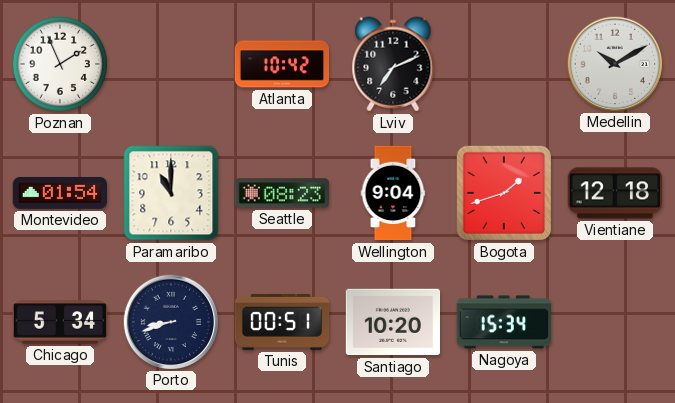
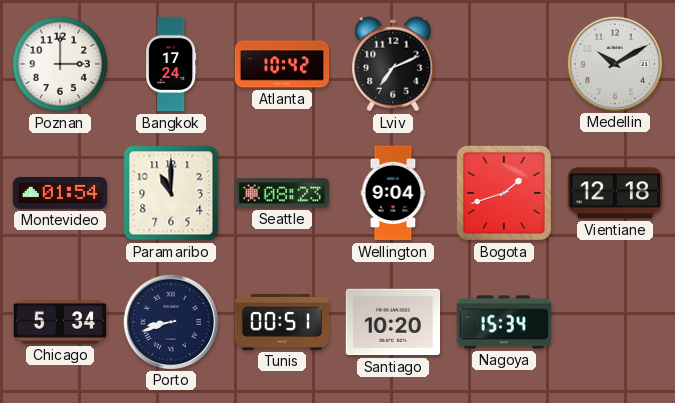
Poznan: 1:56 -> 3:00 (60, 64)
Bangkok: none -> 17:24 (172, 64)
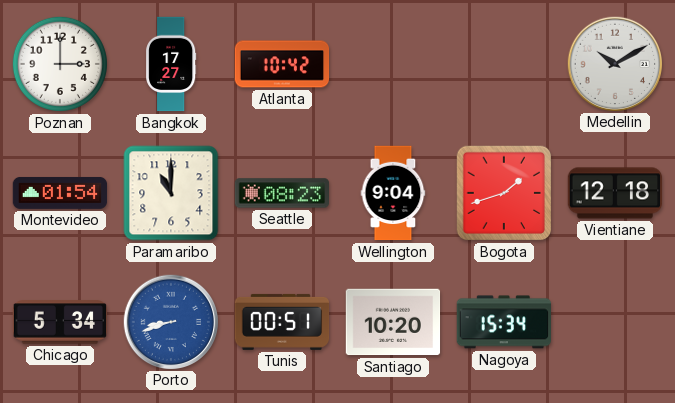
Bangkok: 17:24 -> 17:27 (172, 64)
Lviv: 7:11 -> none (393, 64)
Porto dial: navy -> blue (170, 321)
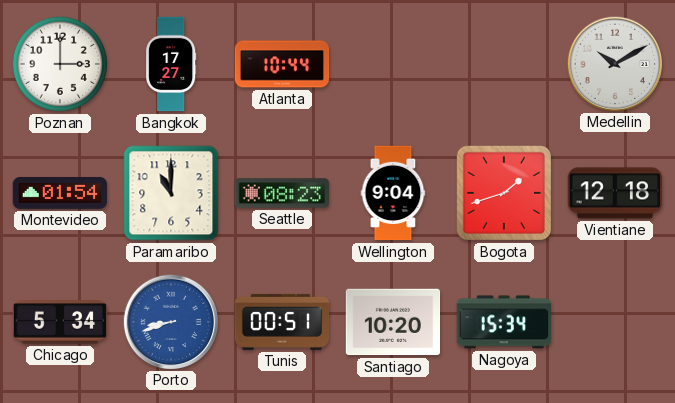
Atlanta: 10:42 -> 10:44 (282, 64)
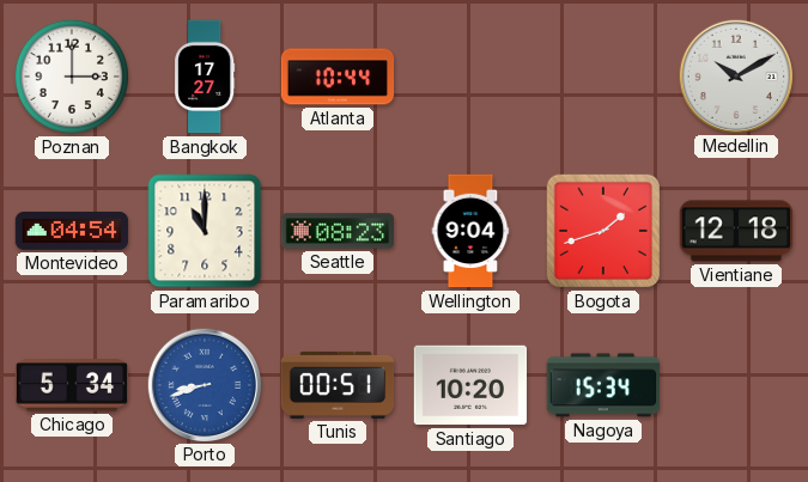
Montevideo: 01:54 -> 04:54 (72, 231)
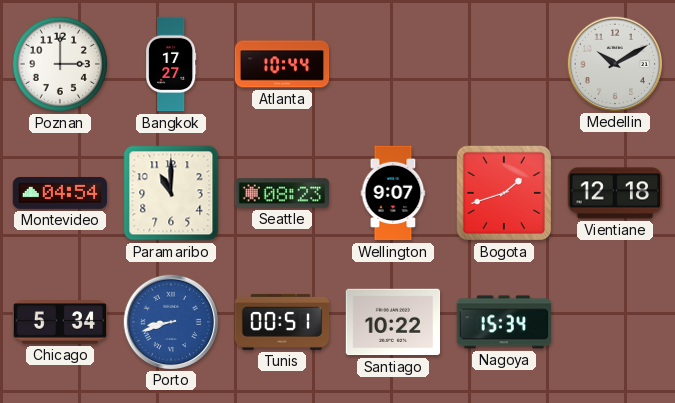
Wellington: 9:04 -> 9:07 (393, 193)
Santiago: 10:20 -> 10:22 (393, 322)
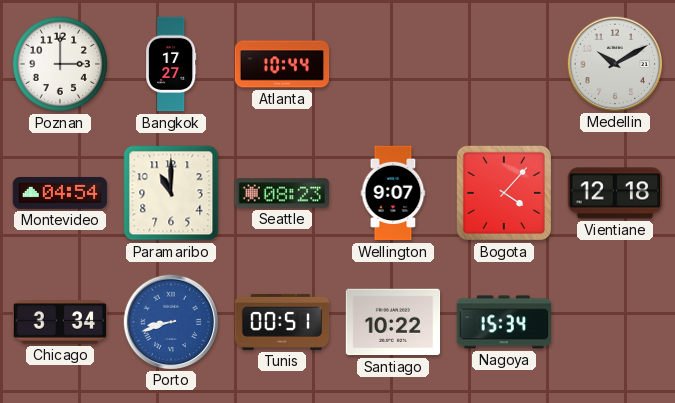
Bogota: 1:42 -> 4:07 (504, 193)
Chicago: 5:34 -> 3:34 (59, 322)
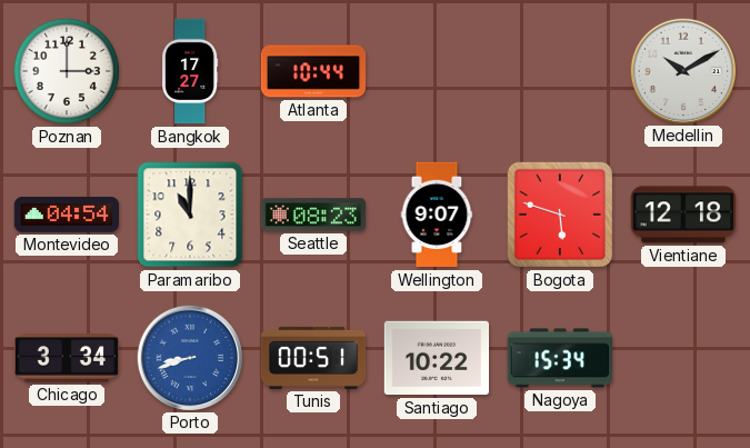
Bogota: 4:07 -> 5:48 (560, 215)
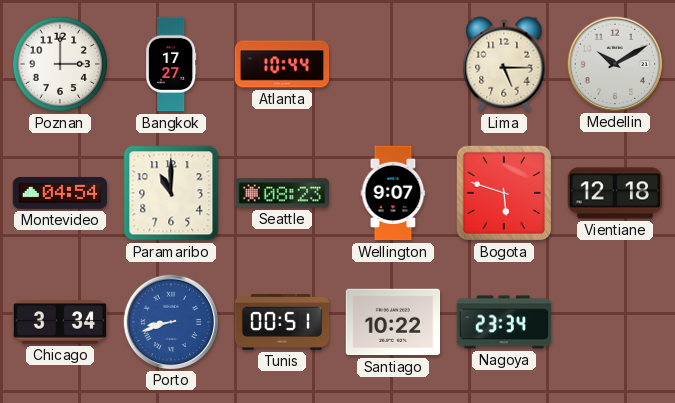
Lima: none -> 5:15 (504, 64)
Nagoya: 15:34 -> 23:34 (503, 322)
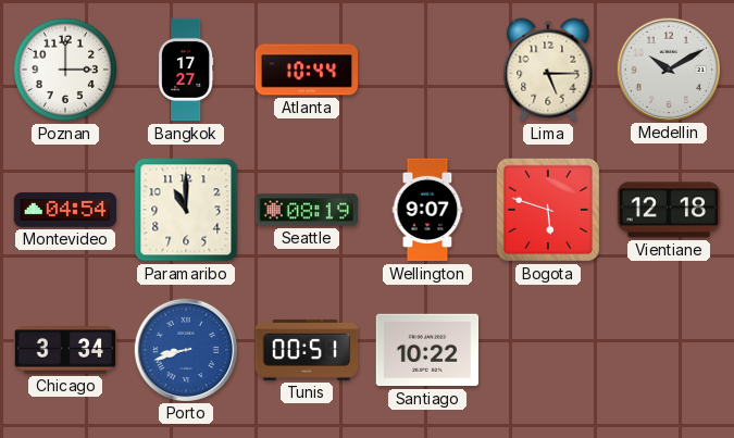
Seattle: 08:23 -> 08:19 (307, 210)
Nagoya: 23:34 -> none (503, 322)
